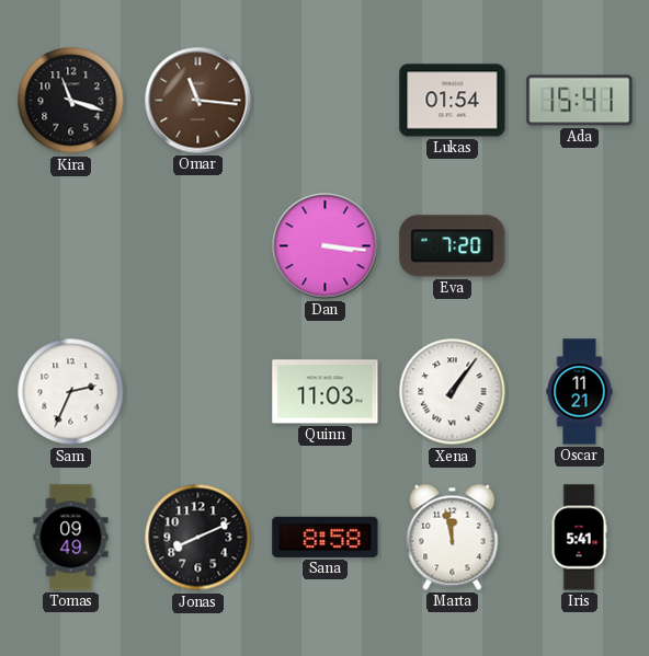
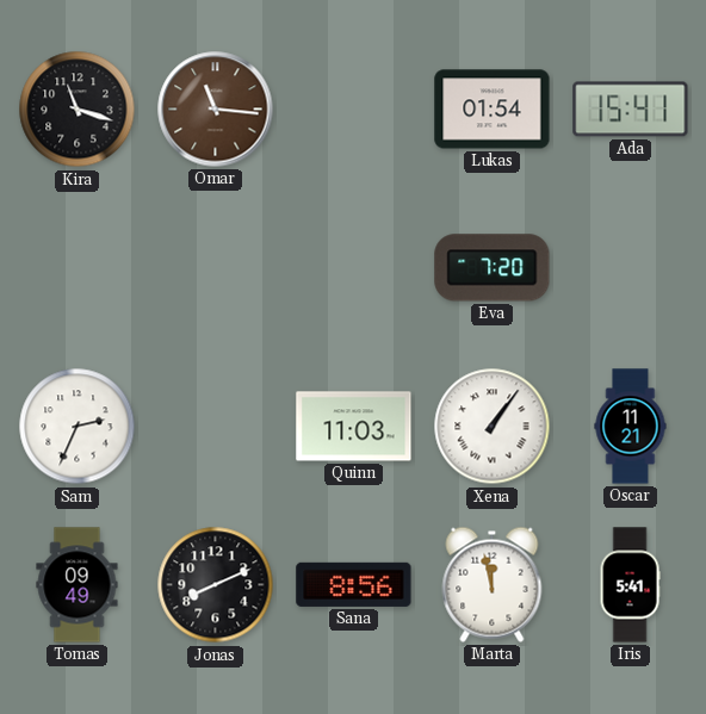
Dan: 3:16 -> none (326, 246)
Sana: 8:58 -> 8:56 (354, 584)
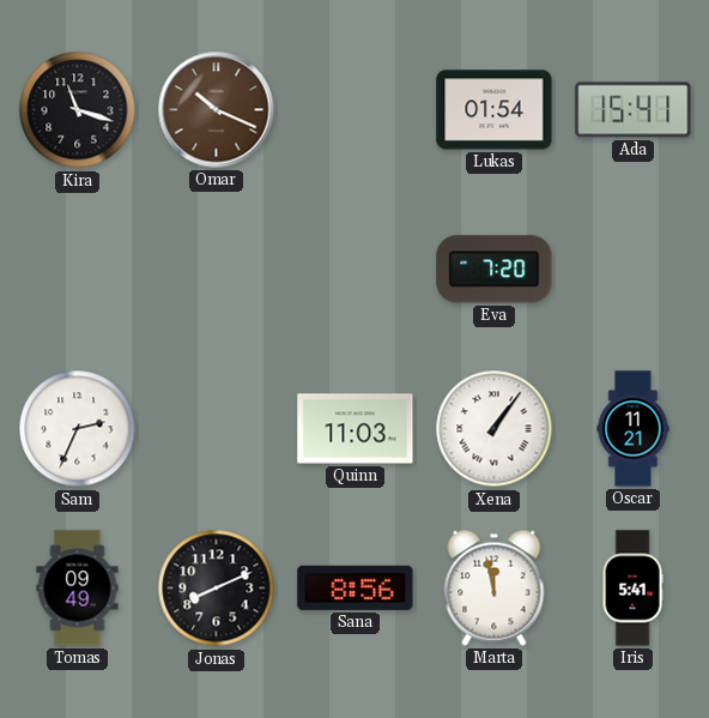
Omar: 11:16 -> 10:19 (217, 110)
